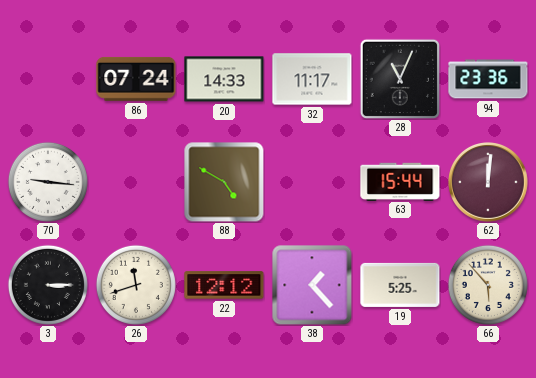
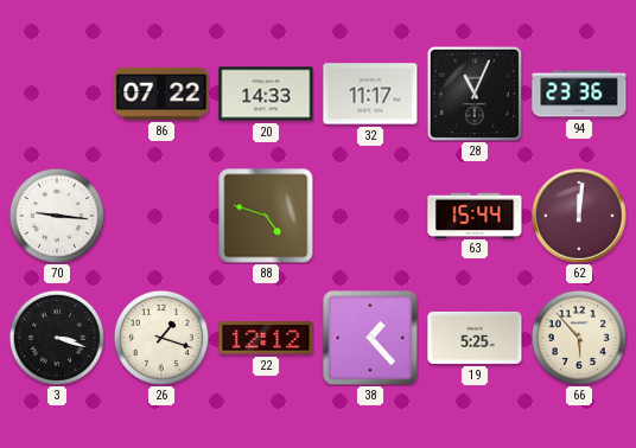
86: 07:24 -> 07:22 (161, 94)
88: 4:50 -> 4:48 (266, 216)
3: 3:15 -> 3:18 (57, 338)
26: 11:42 -> 1:18 (161, 338)
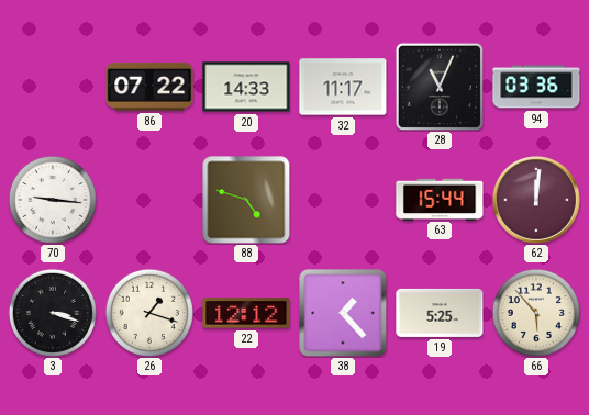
94: 23:36 -> 03:36 (536, 87)
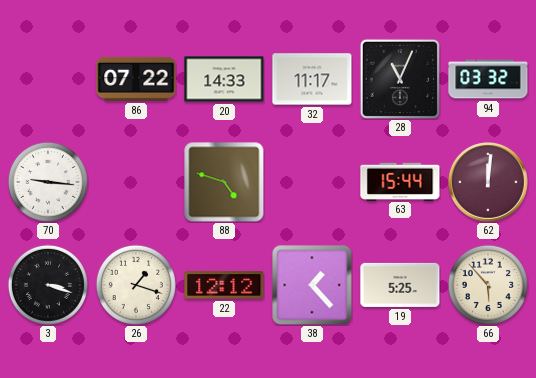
94: 03:36 -> 03:32 (488, 79)
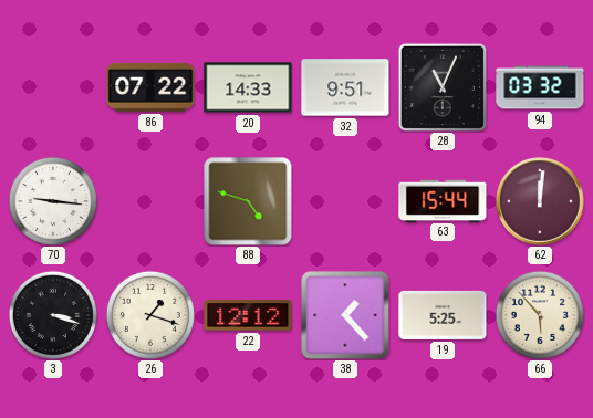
32: 11:17 -> 9:51 (345, 87)
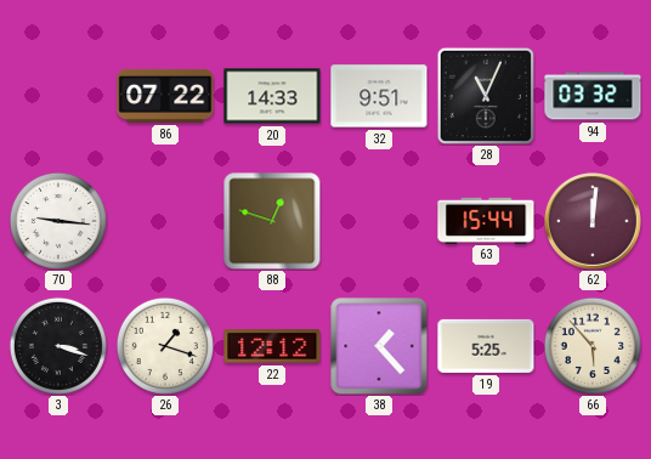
88: 4:48 -> 12:48 (272, 221)
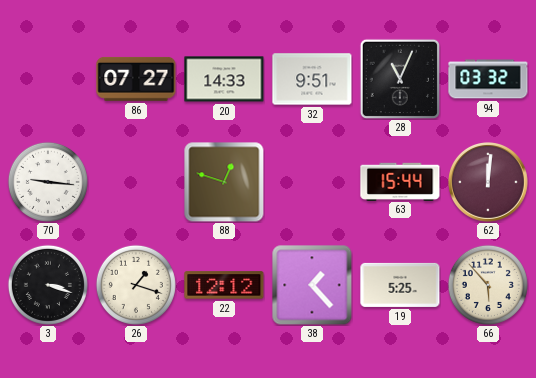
86: 07:22 -> 07:27 (136, 79)
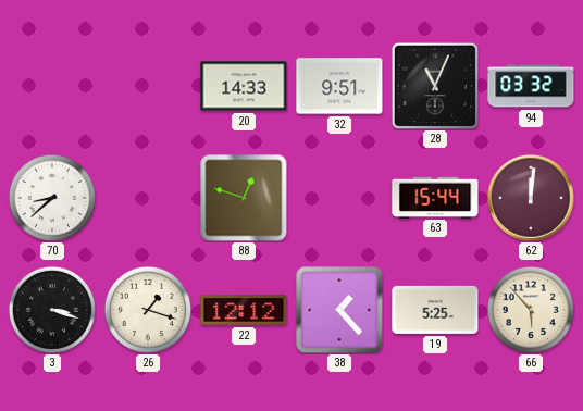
86: 07:27 -> none (136, 79)
70: 9:16 -> 8:38 (52, 198)
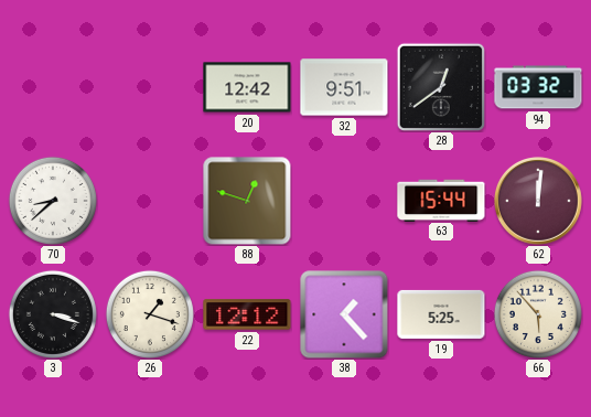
20: 14:33 -> 12:42 (247, 87)
28: 11:04 -> 12:39 (441, 87)
